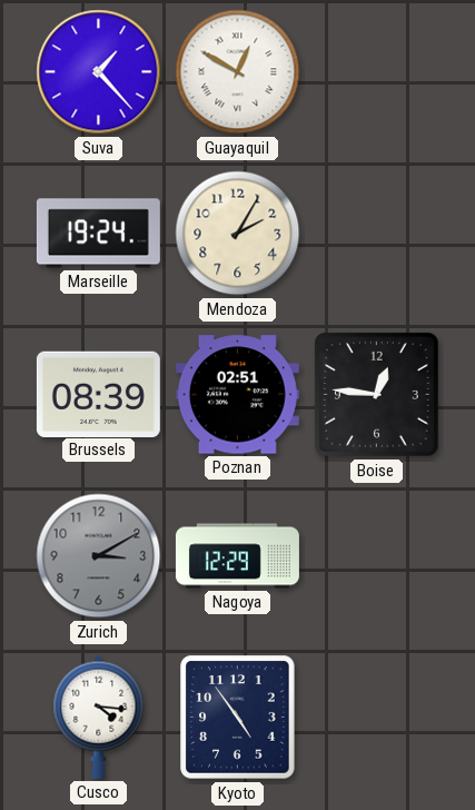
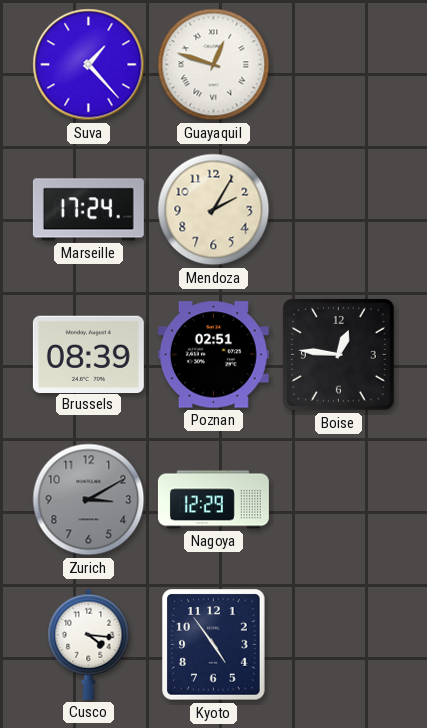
Guayaquil: 12:50 -> 12:48 (214, 65)
Marseille: 19:24 -> 17:24 (88, 210)
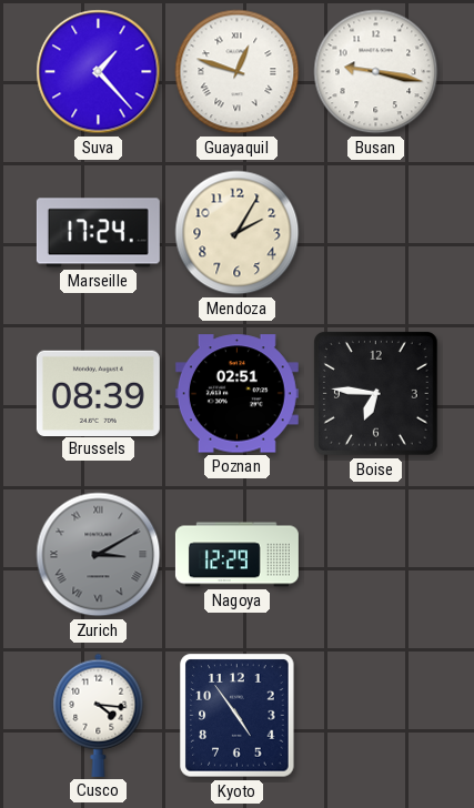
Busan: none -> 9:17 (376, 72)
Boise: 12:46 -> 6:46 (376, 394)
Zurich numerals: Arabic -> Roman (99, 555)
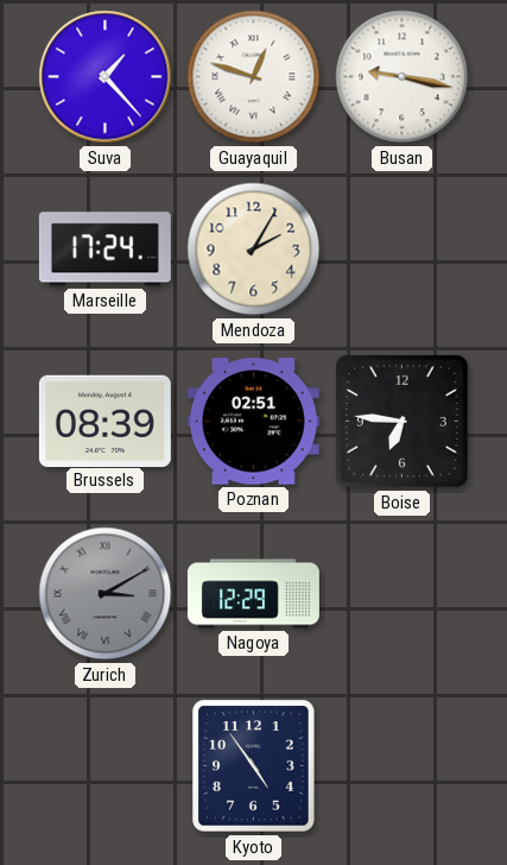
Cusco: 4:16 -> none (99, 715)
